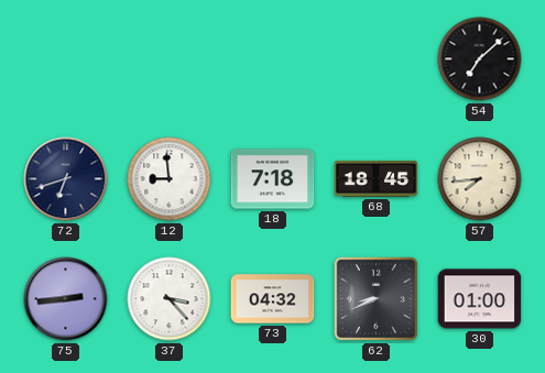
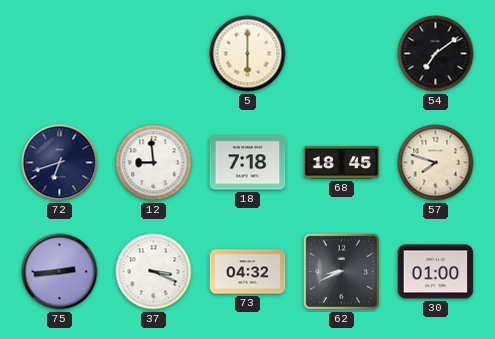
5: none -> 6:00 (248, 54)
54: 7:08 -> 7:09 (436, 54)
57: 7:44 -> 7:48 (436, 163)
37: 3:23 -> 3:19 (154, 272)
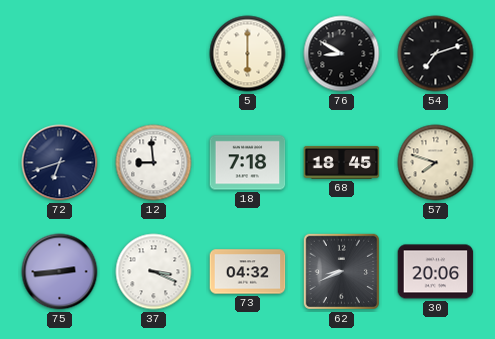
76: none -> 8:50 (342, 54)
54: 7:09 -> 7:12 (436, 54)
30: 01:00 -> 20:06 (436, 272)
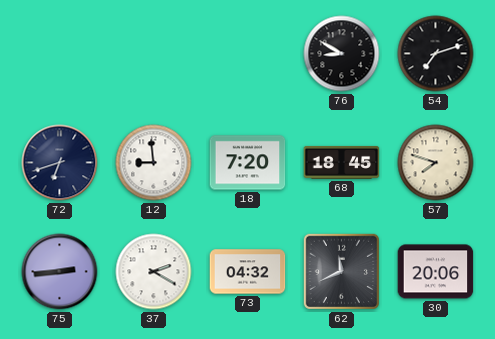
5: 6:00 -> none (248, 54)
18: 7:18 -> 7:20 (248, 163)
37: 3:19 -> 2:20 (154, 272)
62: 8:41 -> 11:41 (341, 271)
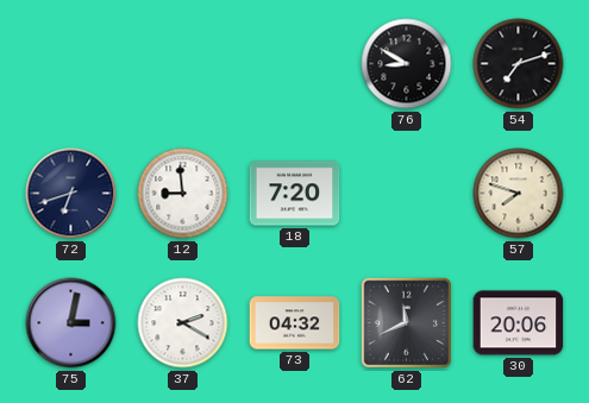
68: 18:45 -> none (342, 162)
75: 2:44 -> 3:02 (71, 323)
